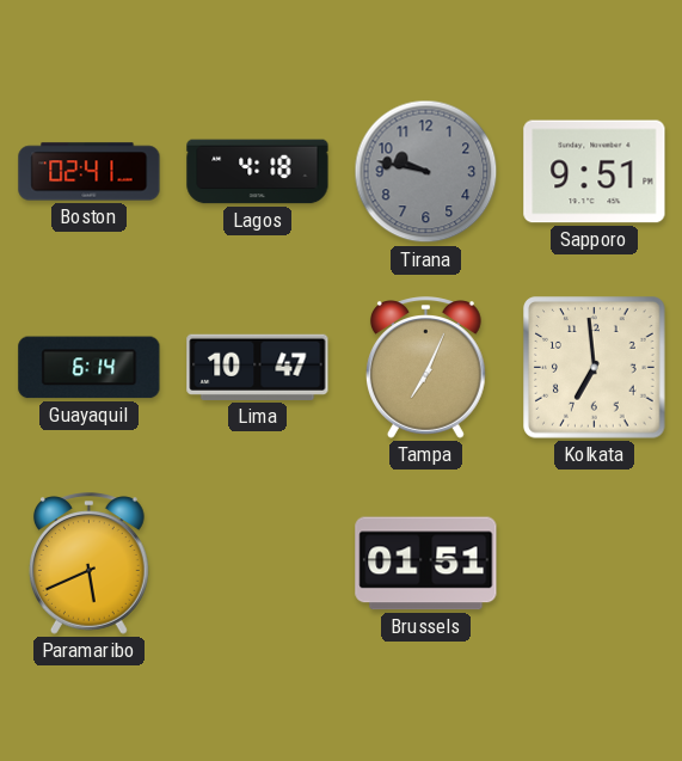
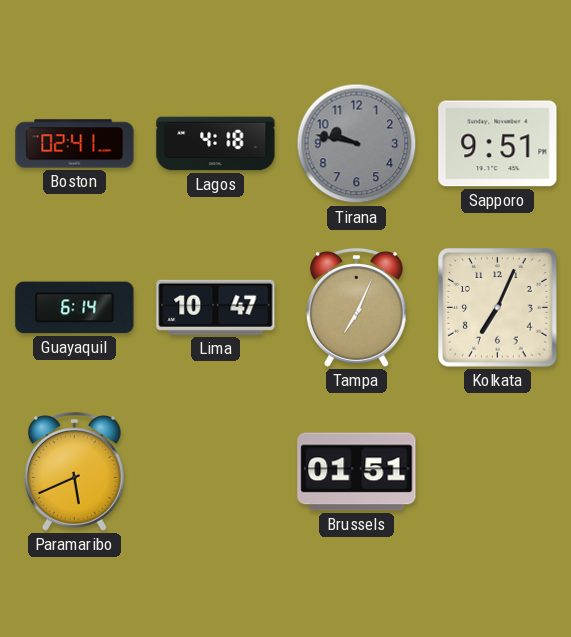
Kolkata: 6:59 -> 7:04 (498, 308)
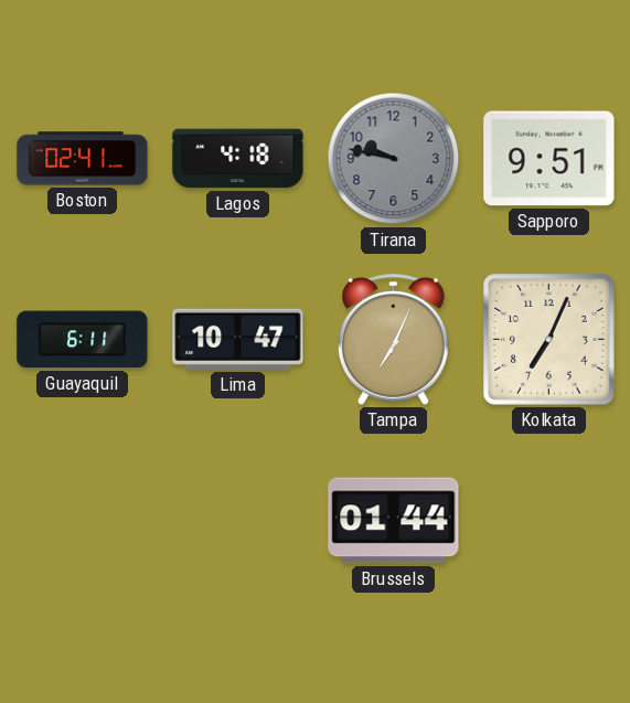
Guayaquil: 6:14 -> 6:11 (83, 340)
Paramaribo: 5:41 -> none (74, 472)
Brussels: 01:51 -> 01:44 (394, 521)
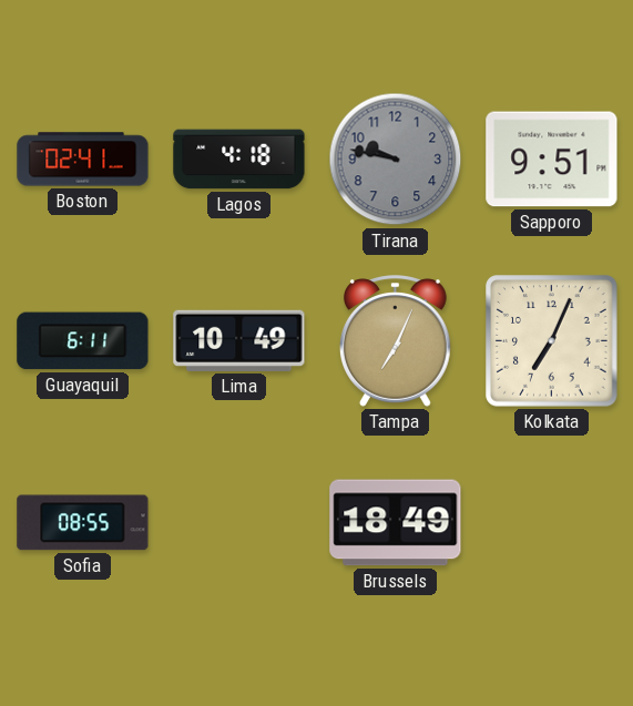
Lima: 10:47 -> 10:49 (239, 340)
Sofia: none -> 08:55 (83, 523)
Brussels: 01:44 -> 18:49 (396, 523)
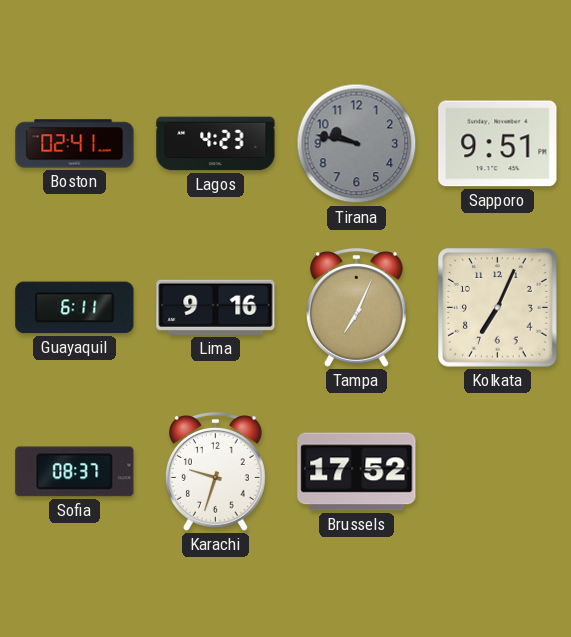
Lagos: 4:18 -> 4:23 (216, 144)
Lima: 10:49 -> 9:16 (216, 307)
Sofia: 08:55 -> 08:37 (75, 472)
Karachi: none -> 9:33 (215, 472)
Brussels: 18:49 -> 17:52 (357, 472)
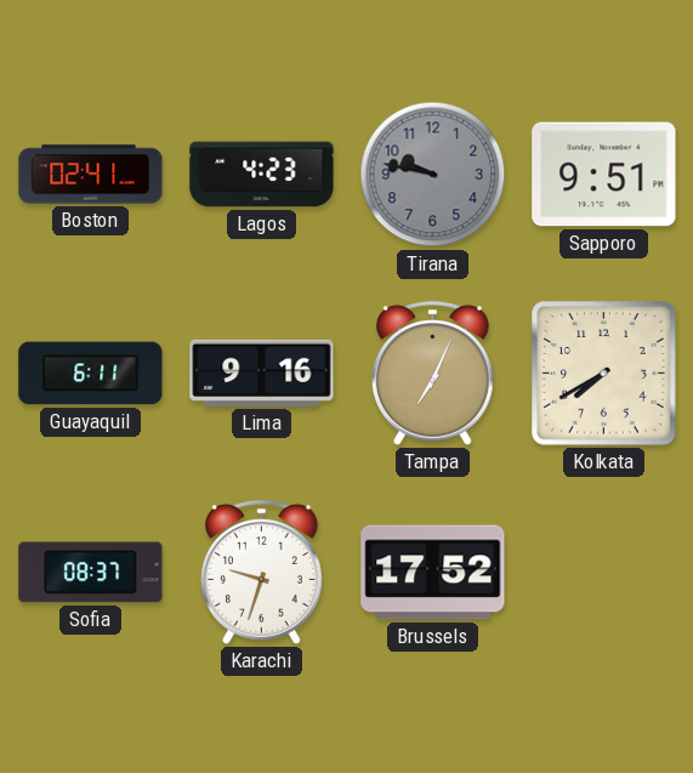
Kolkata: 7:04 -> 7:40 (604, 374)
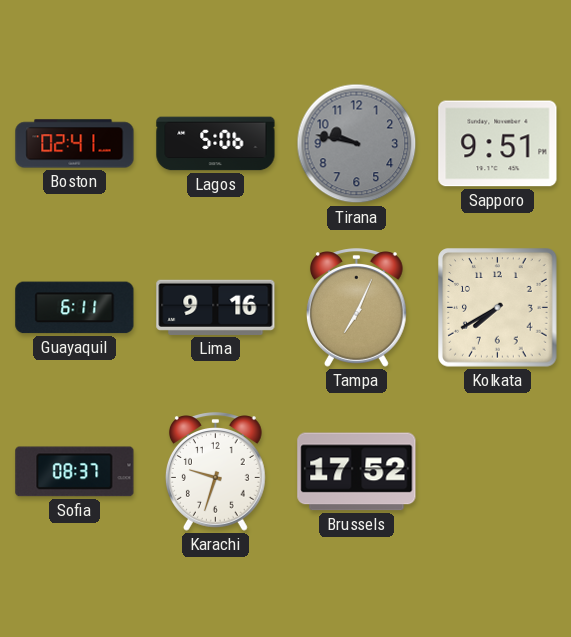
Lagos: 4:23 -> 5:06 (216, 144)
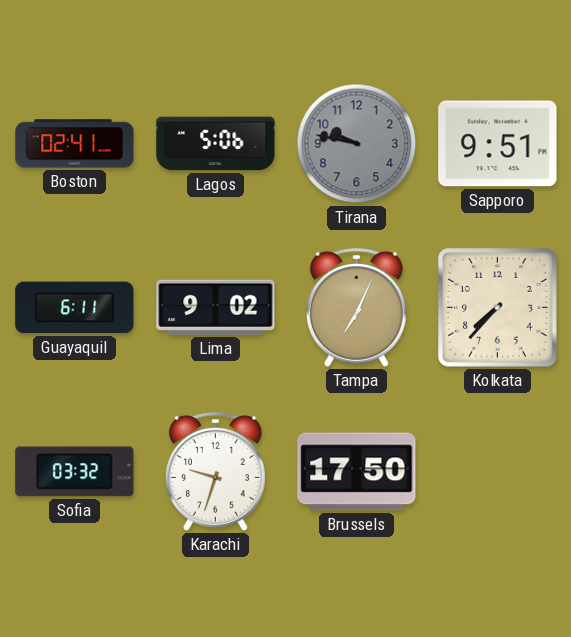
Lima: 9:16 -> 9:02 (216, 307)
Kolkata: 7:40 -> 7:37 (498, 308)
Sofia: 08:37 -> 03:32 (75, 472)
Brussels: 17:52 -> 17:50 (357, 472)
